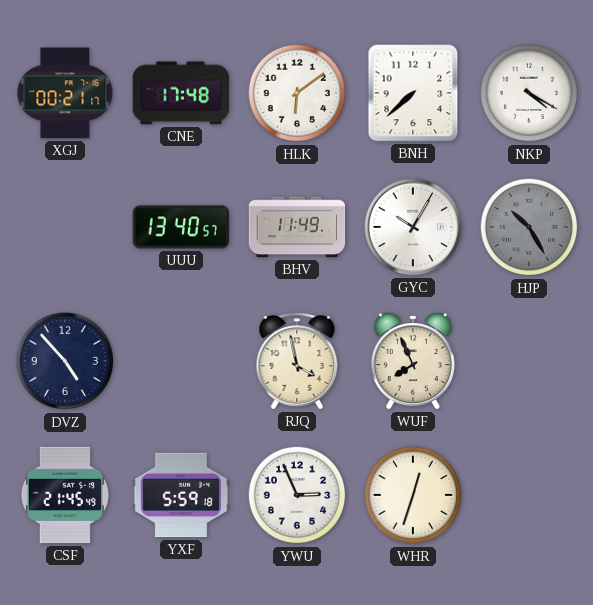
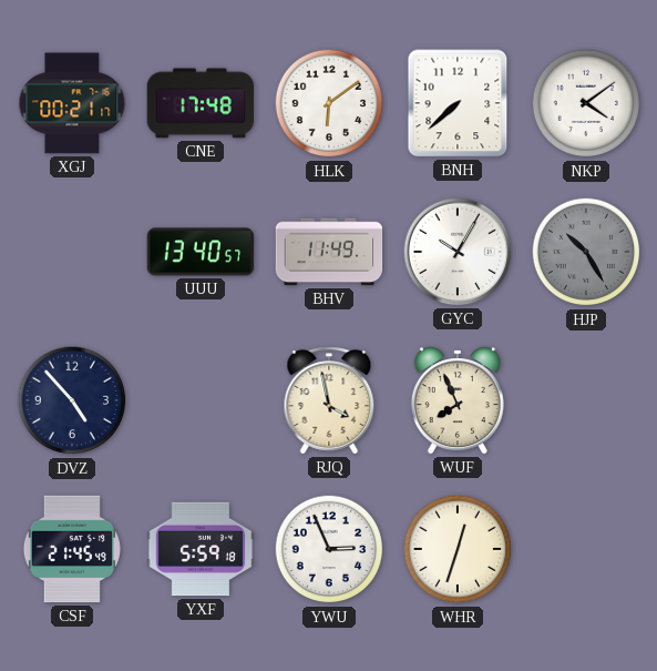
NKP: 4:20 -> 4:09 (586, 103)
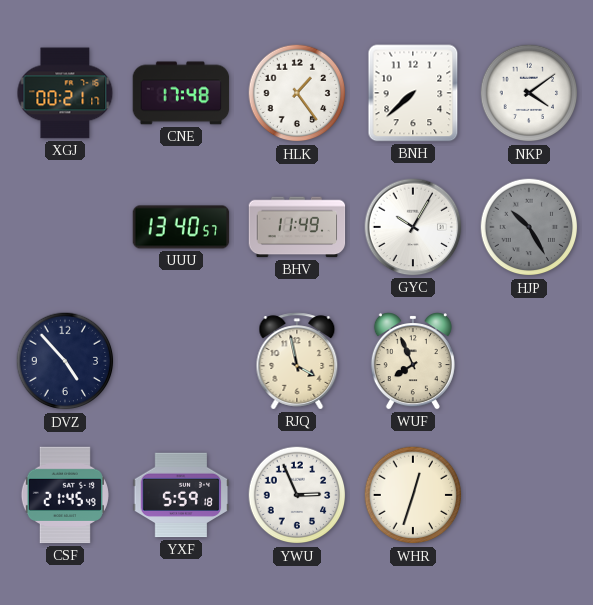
HLK: 6:09 -> 1:24 (297, 93)
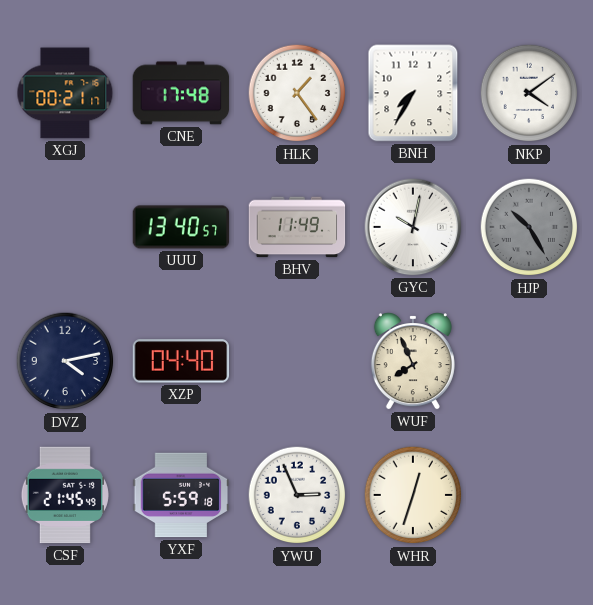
BNH: 7:38 -> 7:35 (413, 93)
GYC: 10:05 -> 10:02 (413, 227)
DVZ: 4:53 -> 4:13 (65, 361)
XZP: none -> 04:40 (181, 361)
RJQ: 3:58 -> none (297, 361)
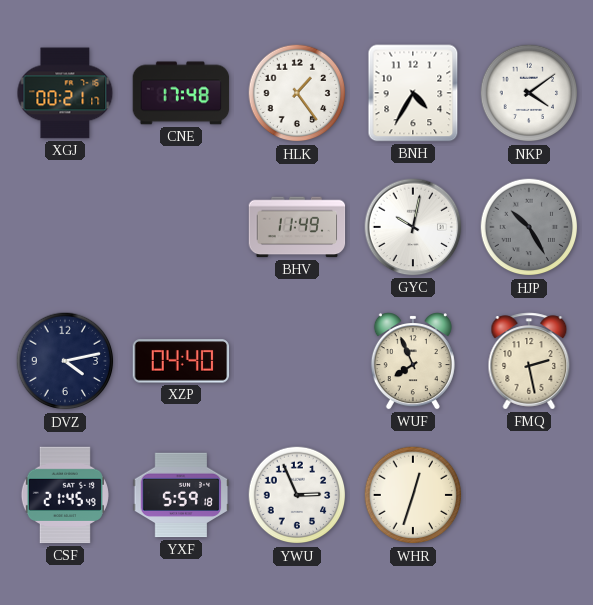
BNH: 7:35 -> 4:35 (413, 93)
UUU: 13:40 -> none (181, 227)
FMQ: none -> 2:28 (529, 361)
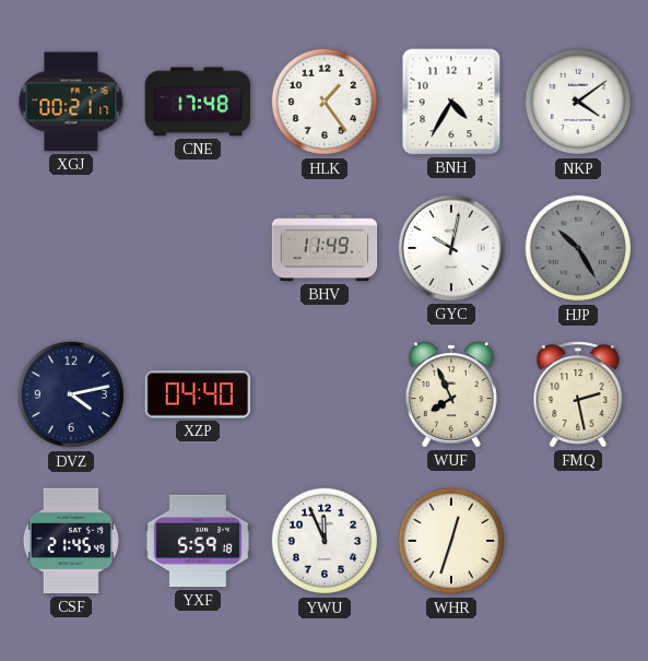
YWU: 2:56 -> 11:56 (325, 541)
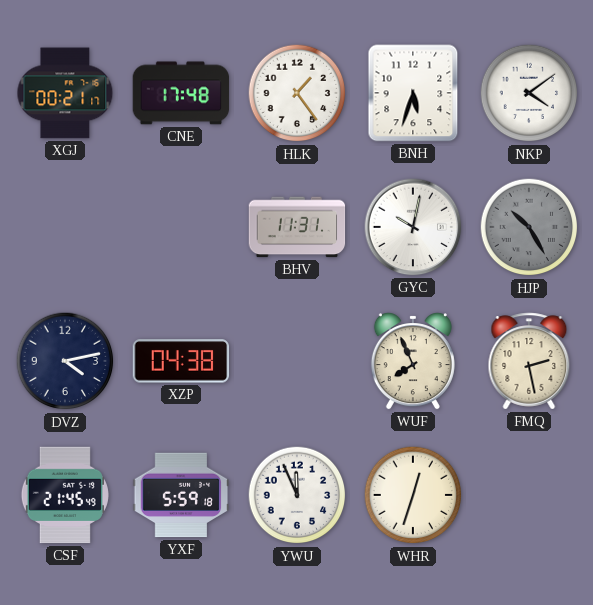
BNH: 4:35 -> 5:33 (413, 93)
BHV: 11:49 -> 11:31 (297, 227)
XZP: 04:40 -> 04:38 (181, 361)
